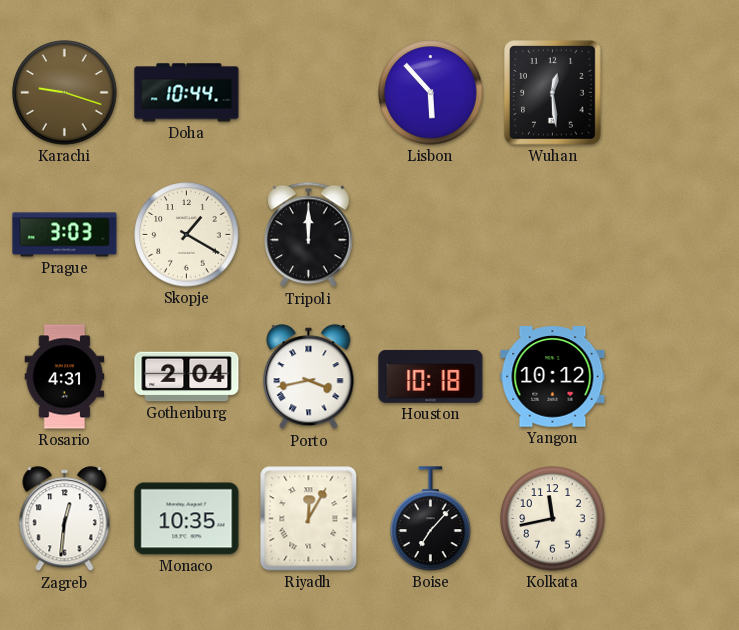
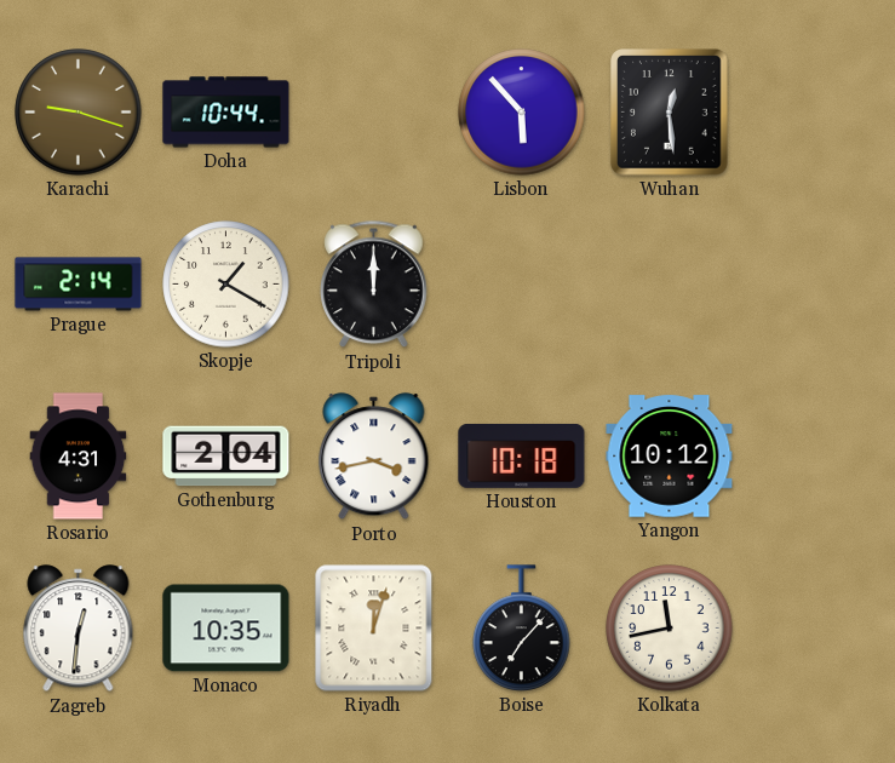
Prague: 3:03 -> 2:14 (79, 285)
Riyadh: 12:05 -> 12:03 (374, 629)
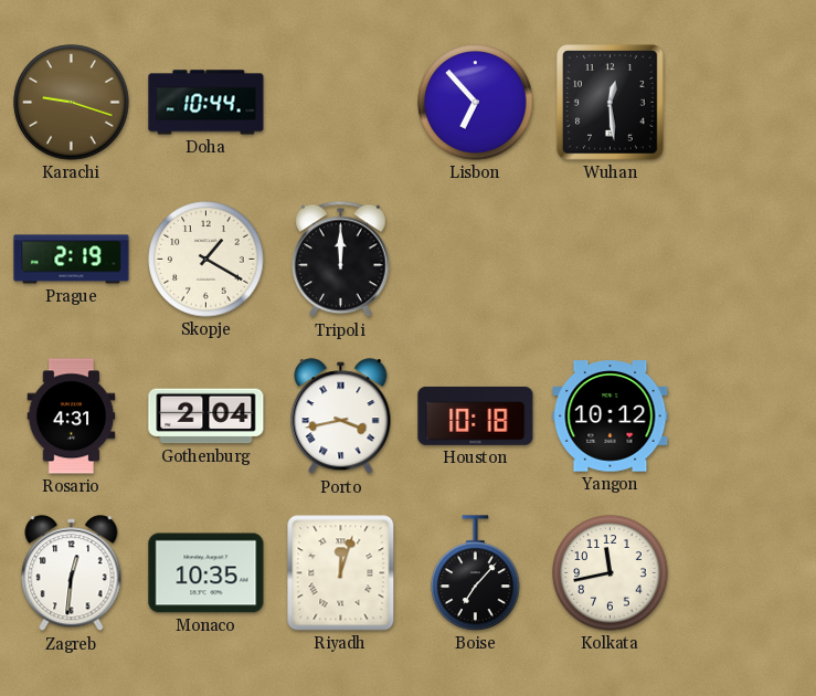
Lisbon: 5:53 -> 6:53 (476, 103)
Prague: 2:14 -> 2:19 (72, 260)
